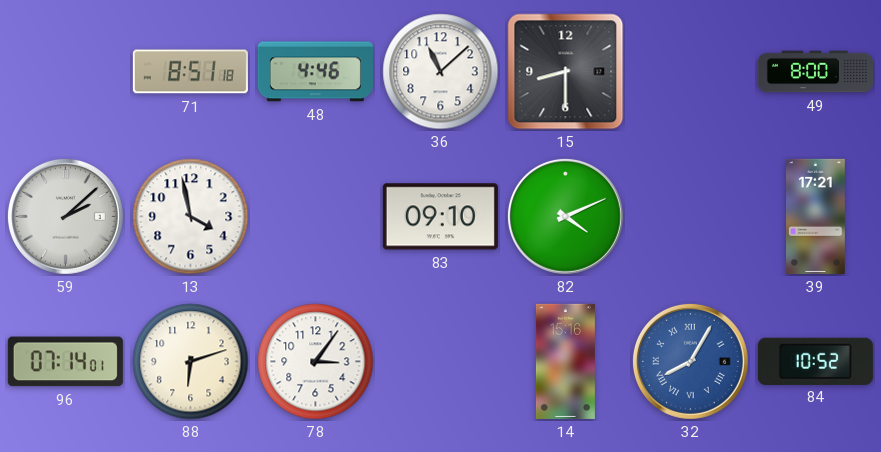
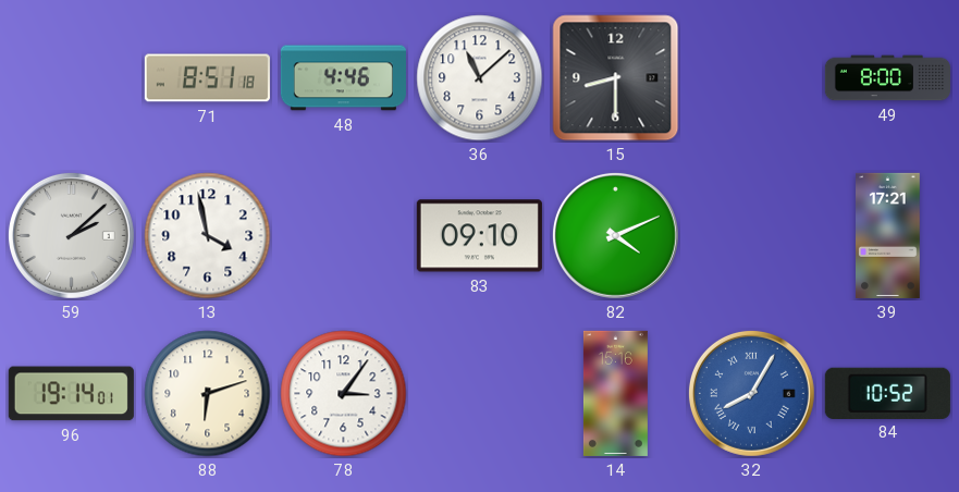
96: 07:14 -> 19:14 (71, 394)
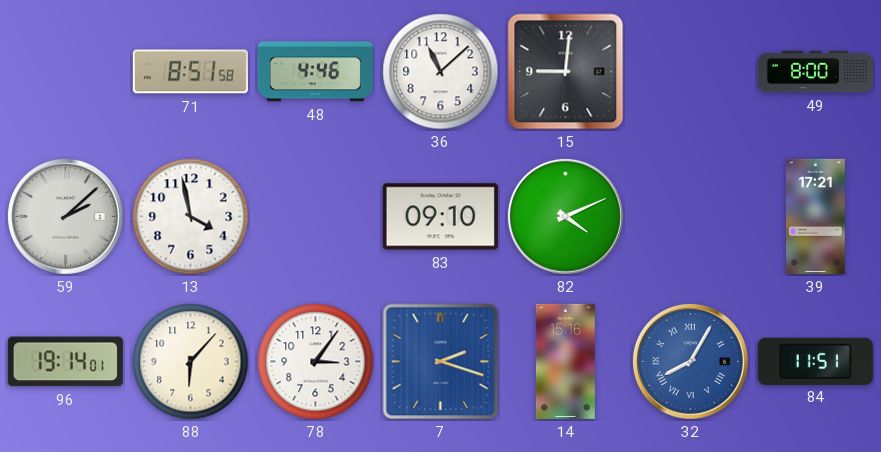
71: 8:51:18 -> 8:51:58 (190, 72)
15: 8:30 -> 9:01 (566, 72)
88: 6:12 -> 6:07 (191, 362)
7: none -> 2:18 (441, 362)
84: 10:52 -> 11:51 (815, 361)
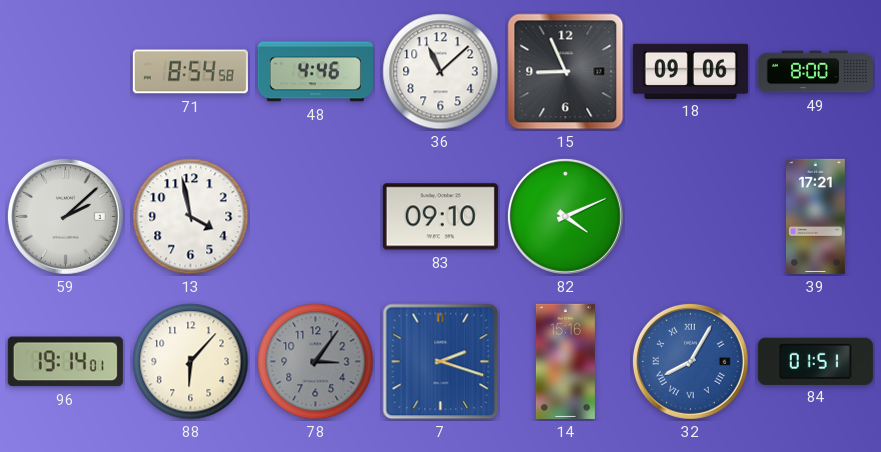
71: 8:51 -> 8:54 (190, 72)
15: 9:01 -> 8:56 (566, 72)
18: none -> 09:06 (690, 71)
78 dial: white -> grey (316, 362)
84: 11:51 -> 01:51 (815, 361)
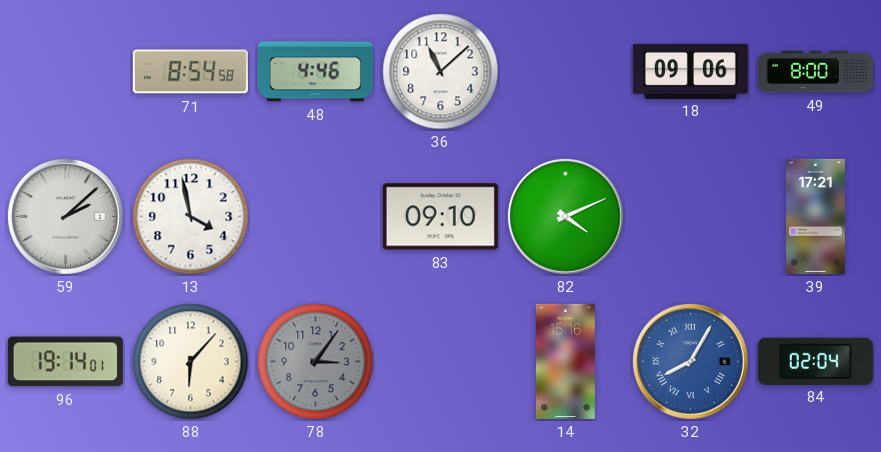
15: 8:56 -> none (566, 72)
7: 2:18 -> none (441, 362)
84: 01:51 -> 02:04 (815, 361)
